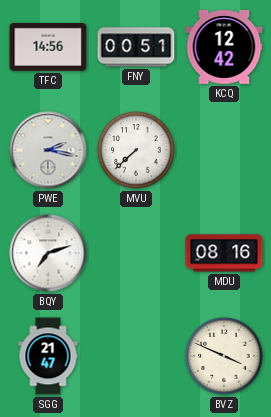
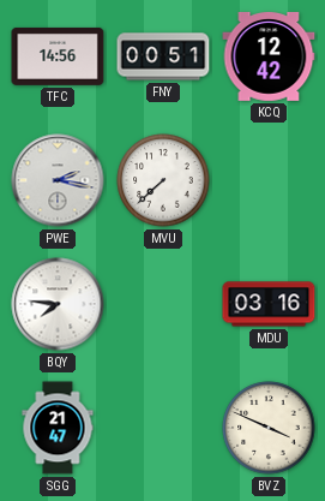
BQY: 7:12 -> 7:46 (58, 304)
MDU: 08:16 -> 03:16 (269, 304)
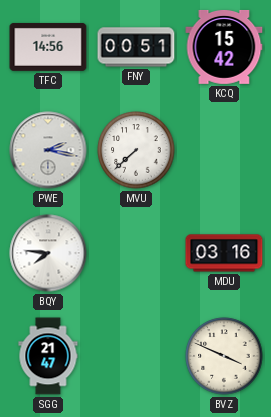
KCQ: 12:42 -> 15:42 (224, 47)
